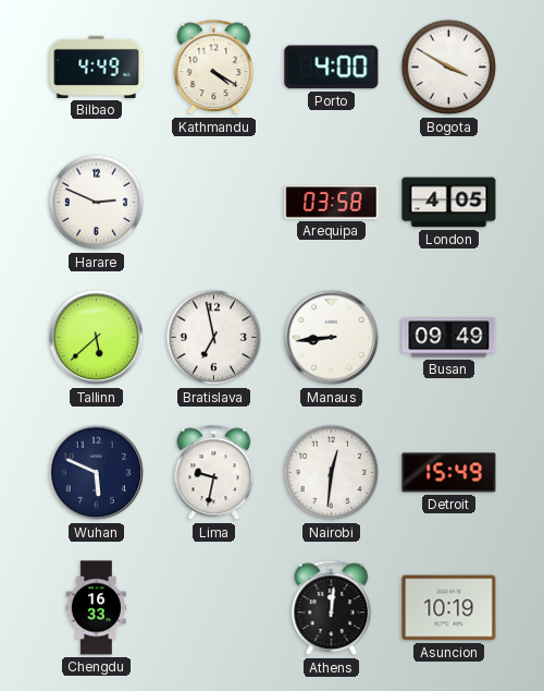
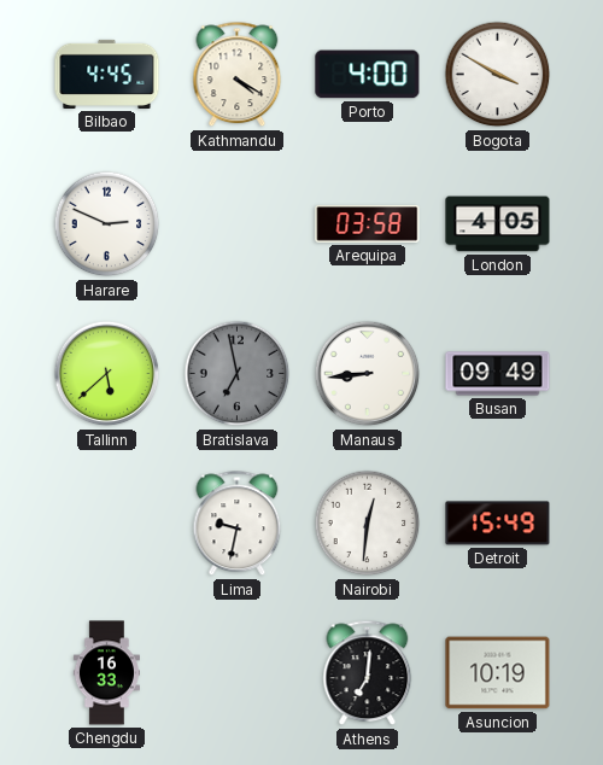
Bilbao: 4:49 -> 4:45 (107, 74)
Bratislava dial: white -> grey (238, 374)
Wuhan: 5:49 -> none (97, 473)
Athens: 12:01 -> 7:01 (368, 673)
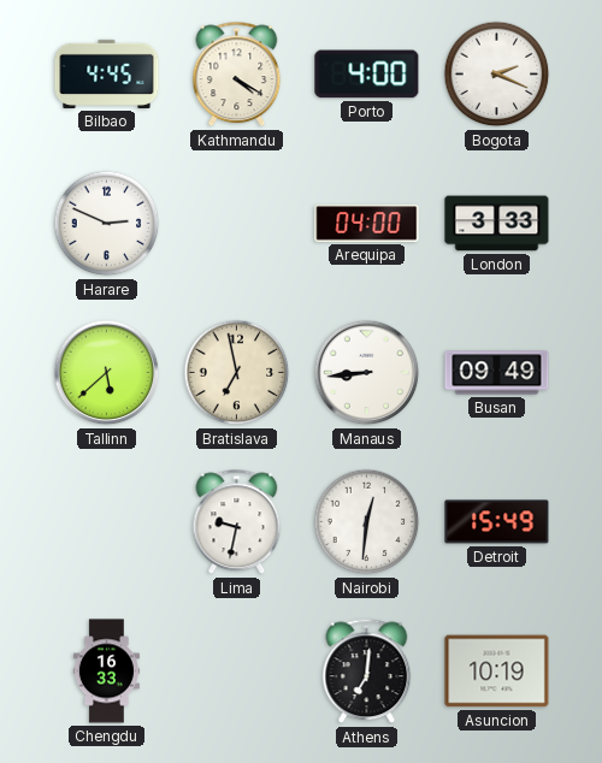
Bogota: 3:50 -> 2:19 (497, 75)
Arequipa: 03:58 -> 04:00 (367, 224)
London: 4:05 -> 3:33 (497, 224)
Bratislava dial: grey -> cream (237, 373)
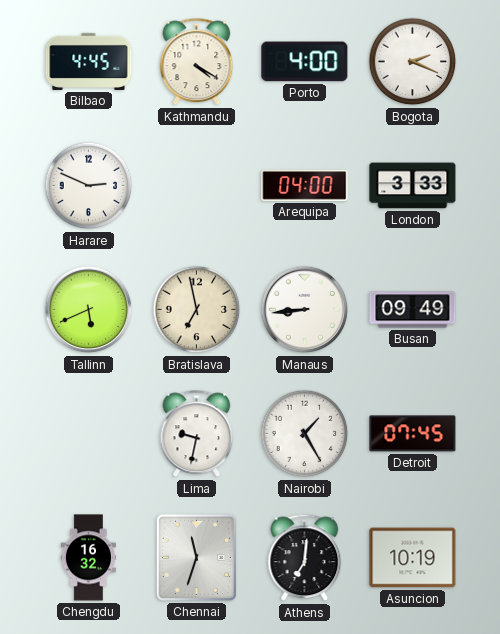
Tallinn: 5:38 -> 5:41 (89, 310)
Nairobi: 12:31 -> 1:25 (305, 434)
Detroit: 15:49 -> 07:45 (413, 434)
Chengdu: 16:33 -> 16:32 (88, 558)
Chennai: none -> 11:33 (196, 557)
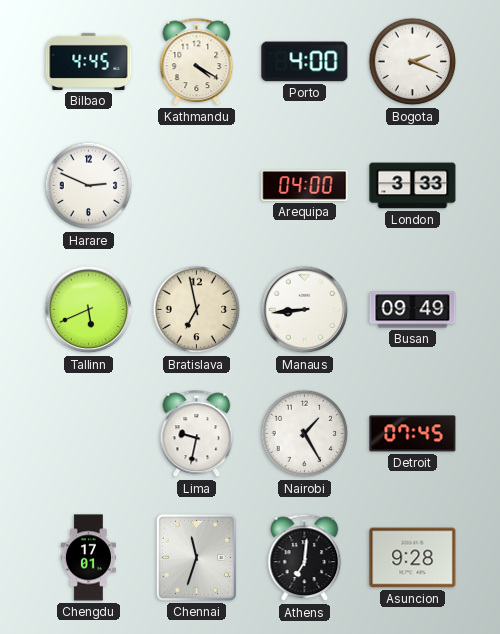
Chengdu: 16:32 -> 17:01 (88, 558)
Asuncion: 10:19 -> 9:28 (413, 558)
